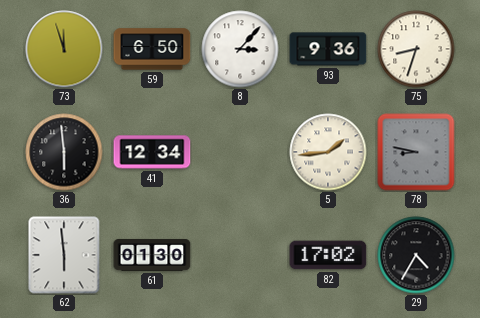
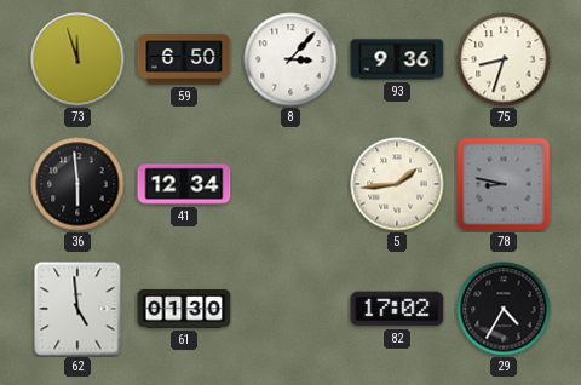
62: 5:59 -> 4:59 (77, 309)
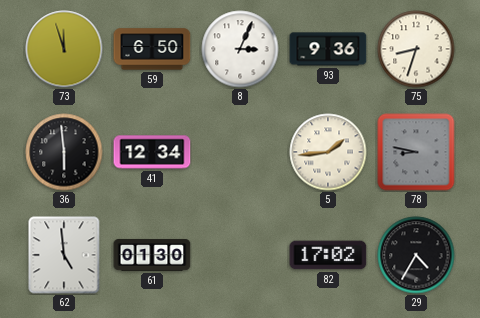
8: 3:07 -> 3:04 (240, 49)
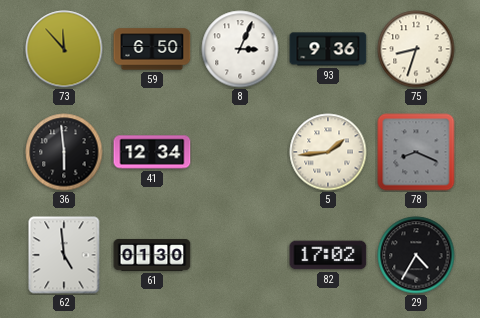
73: 11:57 -> 11:53 (64, 49)
78: 8:47 -> 8:19 (416, 152)
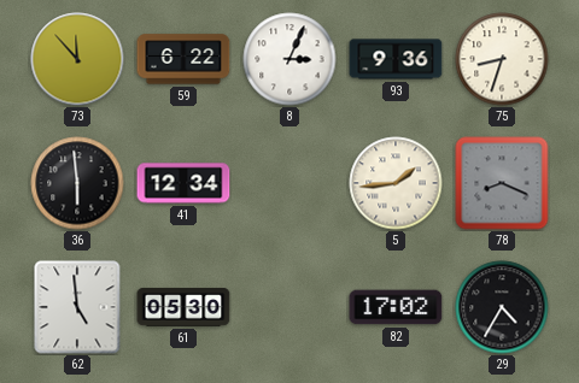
59: 6:50 -> 6:22 (183, 59)
61: 01:30 -> 05:30 (183, 308)
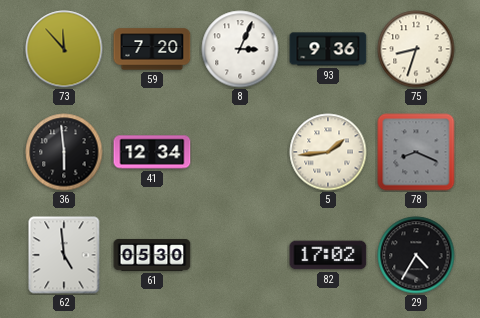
59: 6:22 -> 7:20 (152, 49)
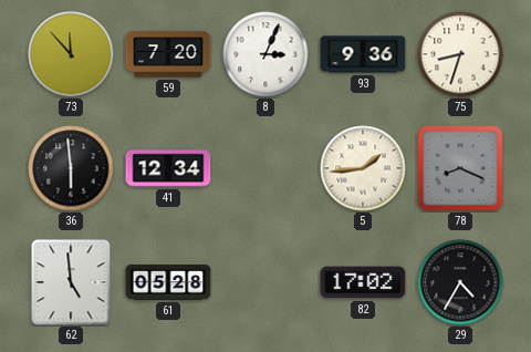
61: 05:30 -> 05:28 (168, 283)
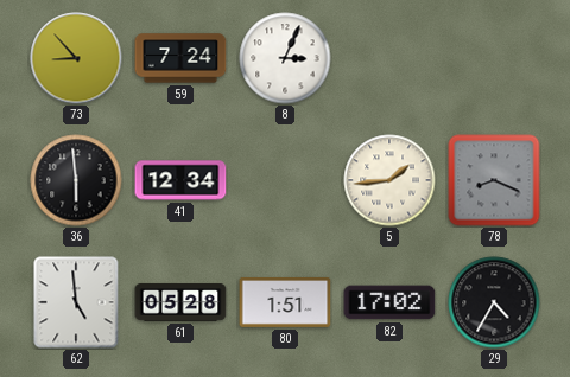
73: 11:53 -> 8:53 (76, 58)
59: 7:20 -> 7:24 (180, 58)
93: 9:36 -> none (363, 54)
75: 8:33 -> none (460, 54)
80: none -> 1:51 (285, 302)
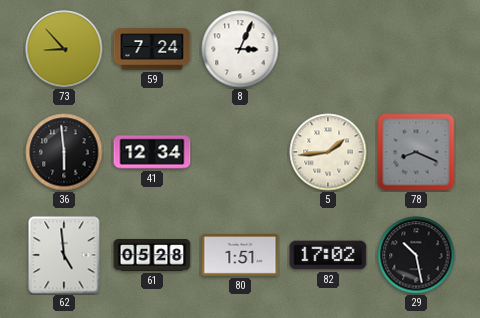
29: 4:35 -> 10:28 (416, 255)
